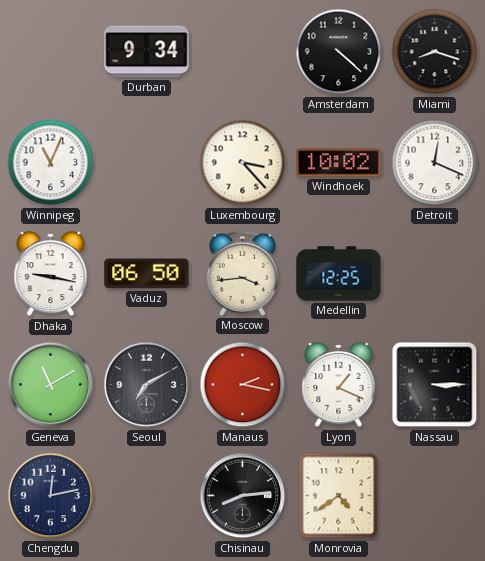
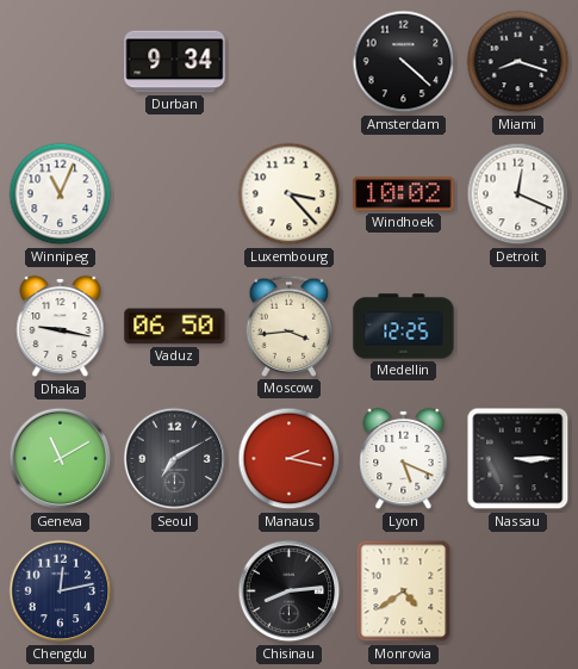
Lyon: 1:19 -> 5:19 (404, 459)
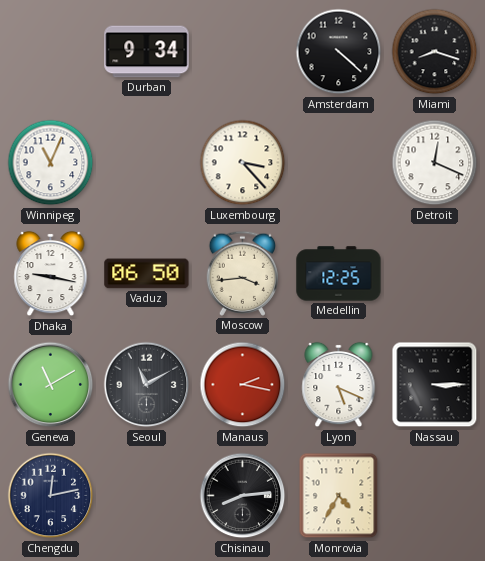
Windhoek: 10:02 -> none (404, 194)
Seoul: 7:10 -> 11:10 (147, 385)
Monrovia: 4:39 -> 4:35 (339, 496)
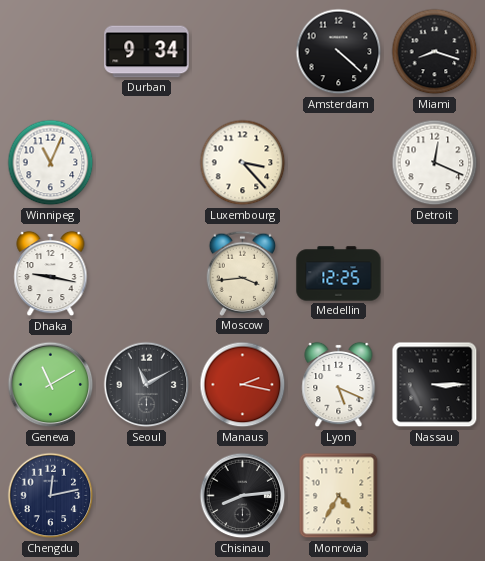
Vaduz: 06:50 -> none (147, 274)
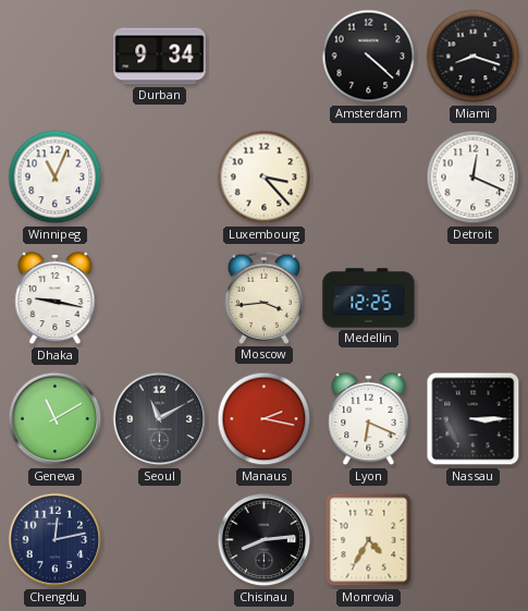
Lyon: 5:19 -> 6:19 (369, 419)
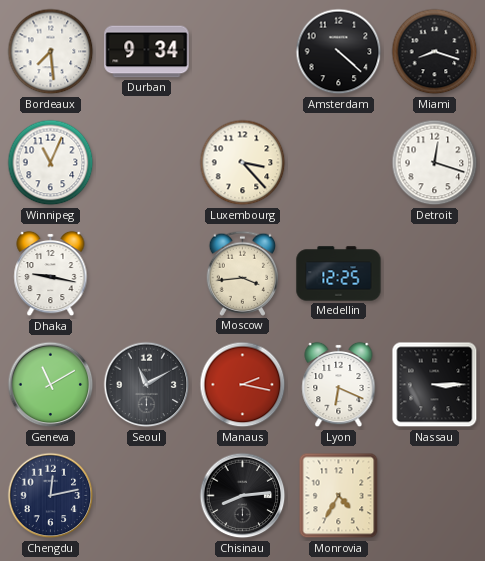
Bordeaux: none -> 7:29 (51, 52)
Detroit: 12:19 -> 12:18 (435, 163)
